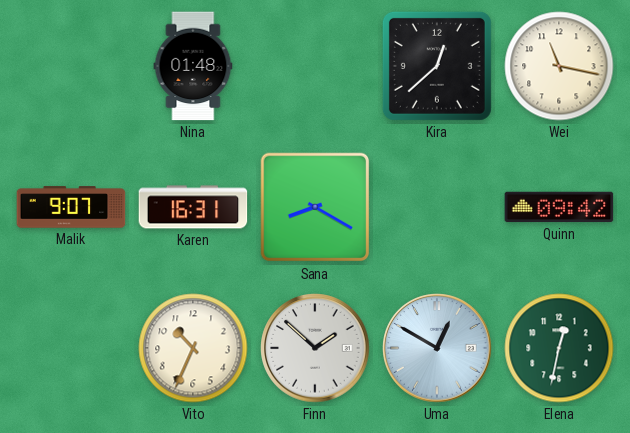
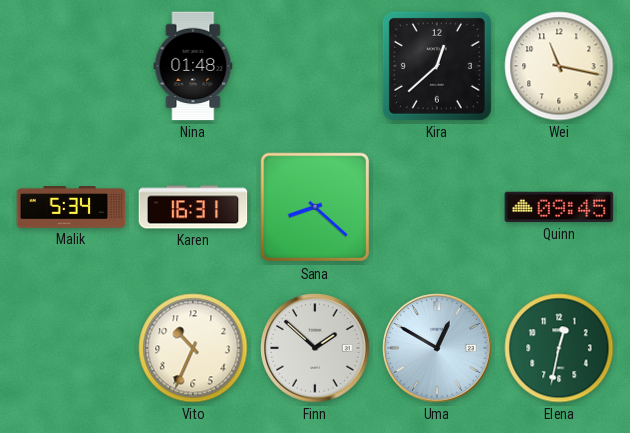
Malik: 9:07 -> 5:34 (71, 207)
Sana: 8:20 -> 8:22 (315, 207)
Quinn: 09:42 -> 09:45 (559, 207)
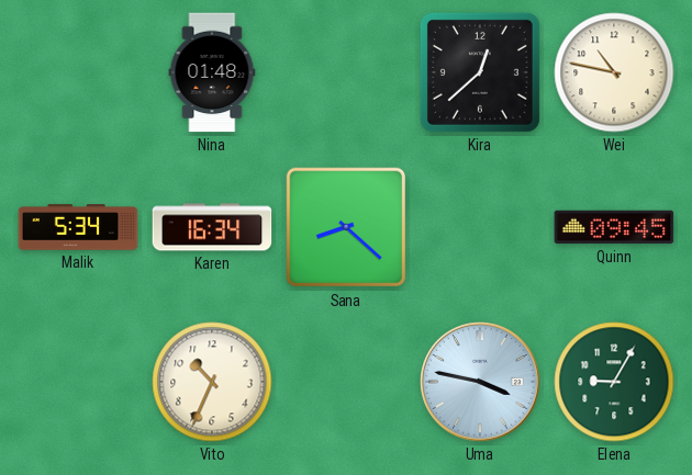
Wei: 11:17 -> 10:47 (614, 72)
Karen: 16:31 -> 16:34 (212, 227)
Finn: 1:52 -> none (315, 348)
Uma: 12:50 -> 3:47 (480, 382)
Elena: 12:32 -> 9:05 (614, 382)
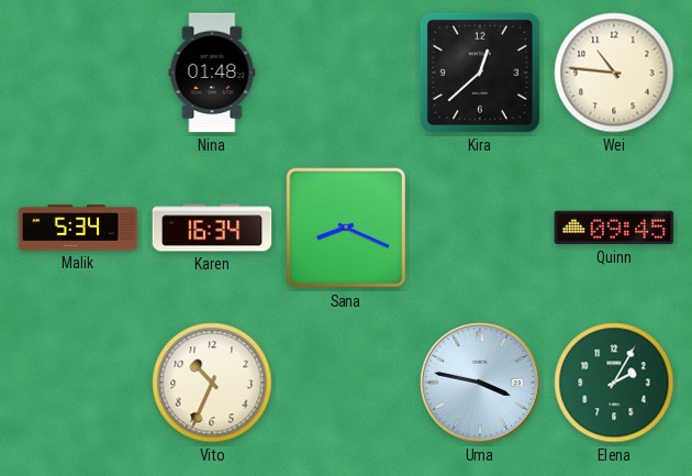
Wei: 10:47 -> 10:46 (614, 73)
Sana: 8:22 -> 8:19 (346, 228)
Elena: 9:05 -> 2:05 (614, 383)
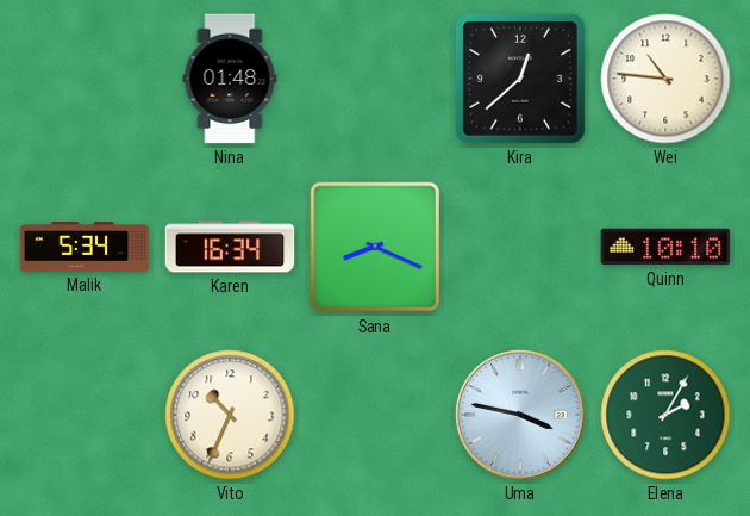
Quinn: 09:45 -> 10:10 (665, 247)
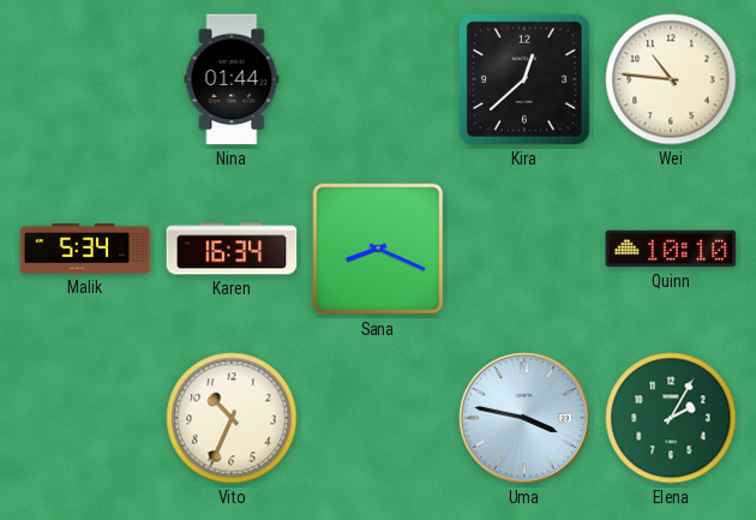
Nina: 01:48 -> 01:44 (232, 79)
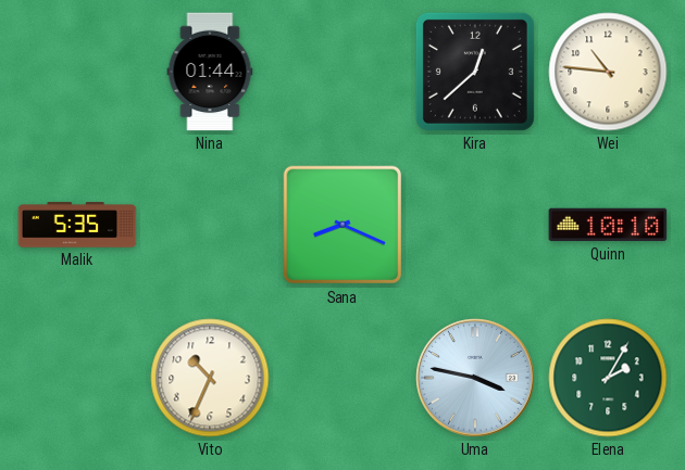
Malik: 5:34 -> 5:35 (77, 225)
Karen: 16:34 -> none (232, 249)
